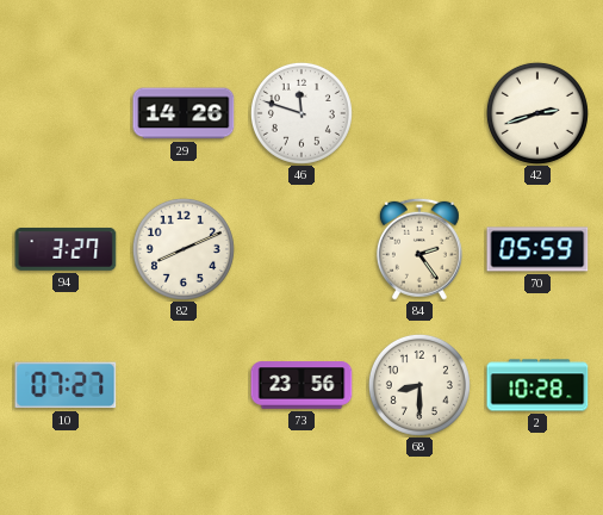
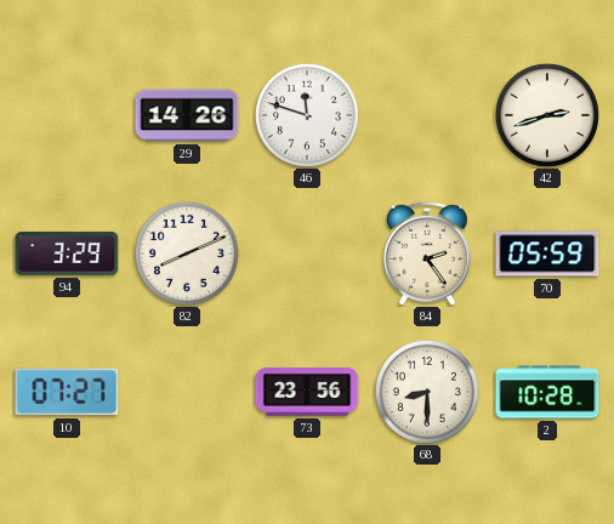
94: 3:27 -> 3:29 (67, 254)
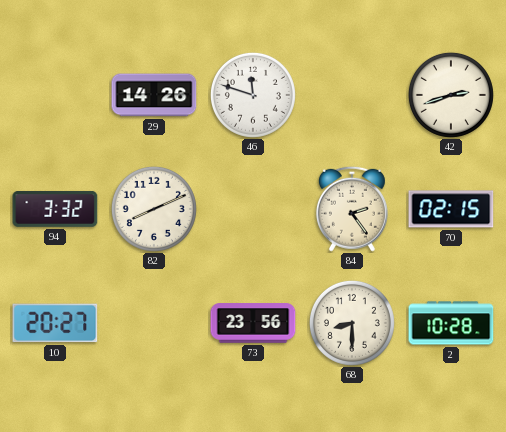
94: 3:29 -> 3:32 (55, 209)
70: 05:59 -> 02:15 (451, 209)
10: 07:27 -> 20:27 (55, 323)
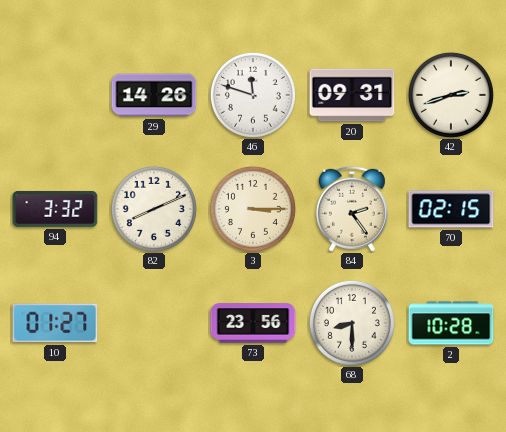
20: none -> 09:31 (352, 95)
3: none -> 3:15 (253, 209)
10: 20:27 -> 01:27 (55, 323)
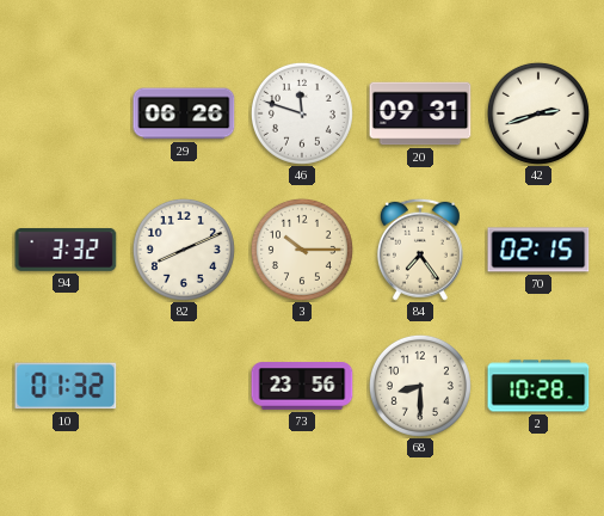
29: 14:26 -> 06:26 (184, 113)
3: 3:15 -> 10:15 (302, 250)
84: 2:24 -> 7:24 (420, 250)
10: 01:27 -> 01:32 (66, 386)
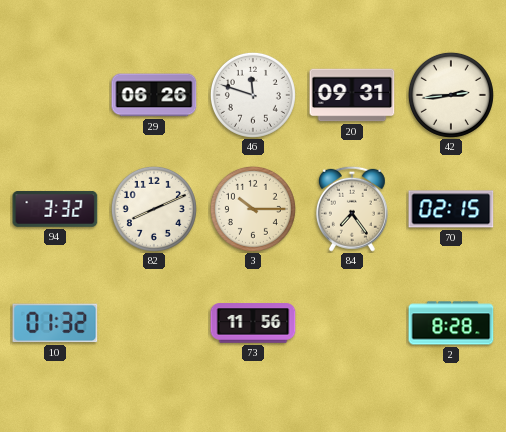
42: 2:42 -> 2:44 (451, 95)
73: 23:56 -> 11:56 (253, 323)
68: 8:30 -> none (420, 386)
2: 10:28 -> 8:28 (451, 323)
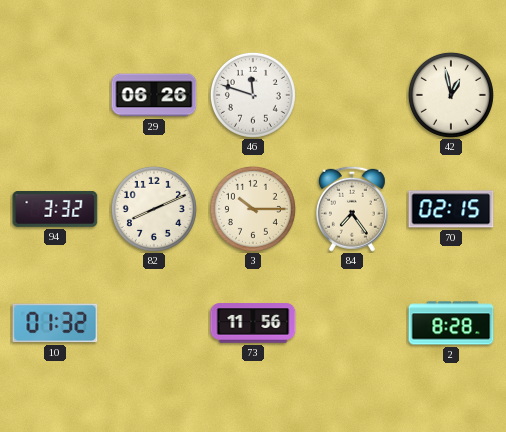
20: 09:31 -> none (352, 95)
42: 2:44 -> 12:58 (451, 95)
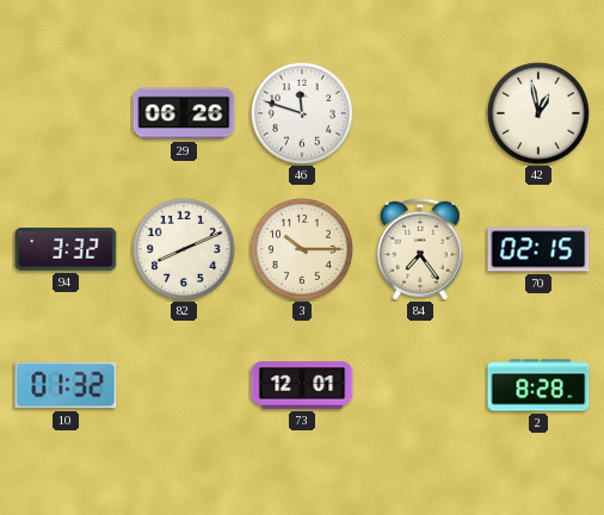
73: 11:56 -> 12:01 (302, 385)
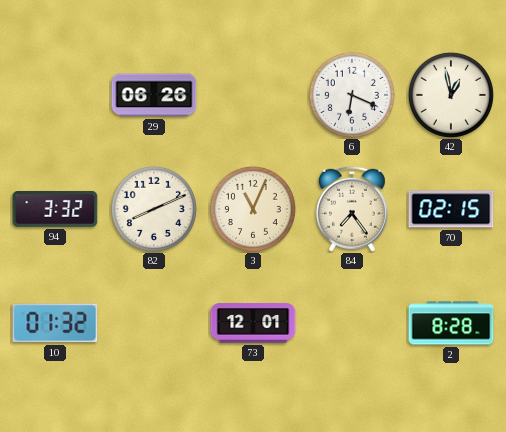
46: 11:48 -> none (302, 113)
6: none -> 6:19 (352, 95)
3: 10:15 -> 11:04 (253, 209)
